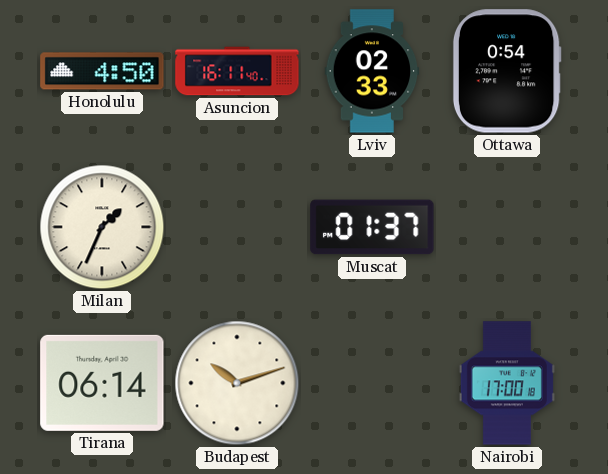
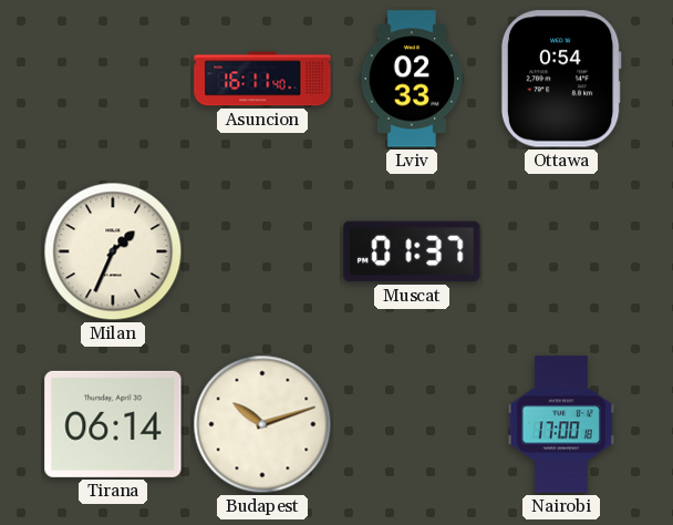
Honolulu: 4:50 -> none (102, 71)
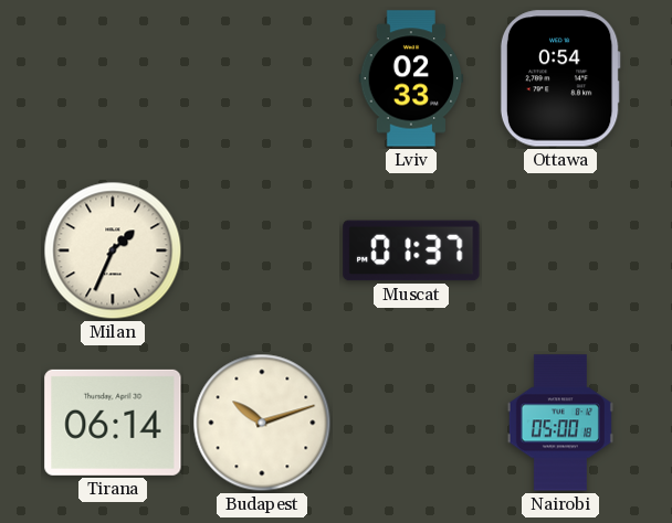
Asuncion: 16:11 -> none (262, 79)
Nairobi: 17:00 -> 05:00 (560, 423)
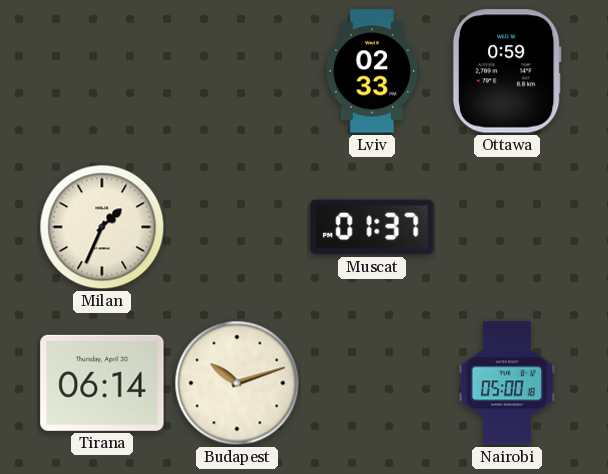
Ottawa: 0:54 -> 0:59 (507, 71)
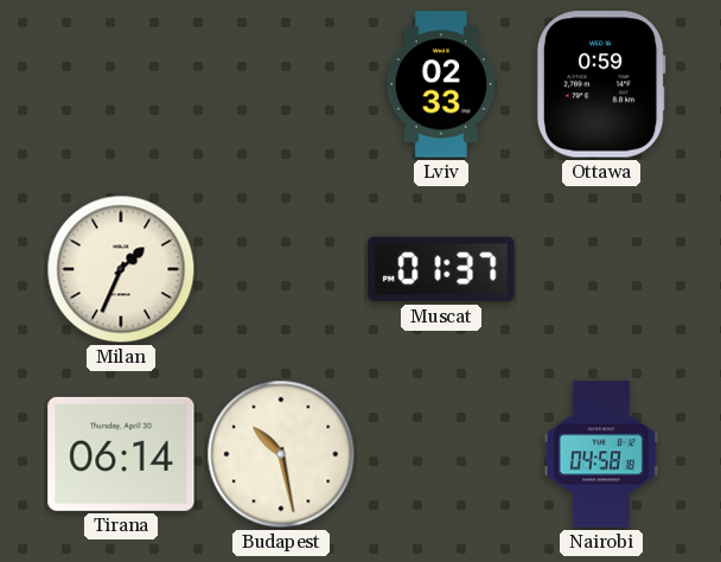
Budapest: 10:12 -> 10:28 (281, 454)
Nairobi: 05:00 -> 04:58 (601, 454)
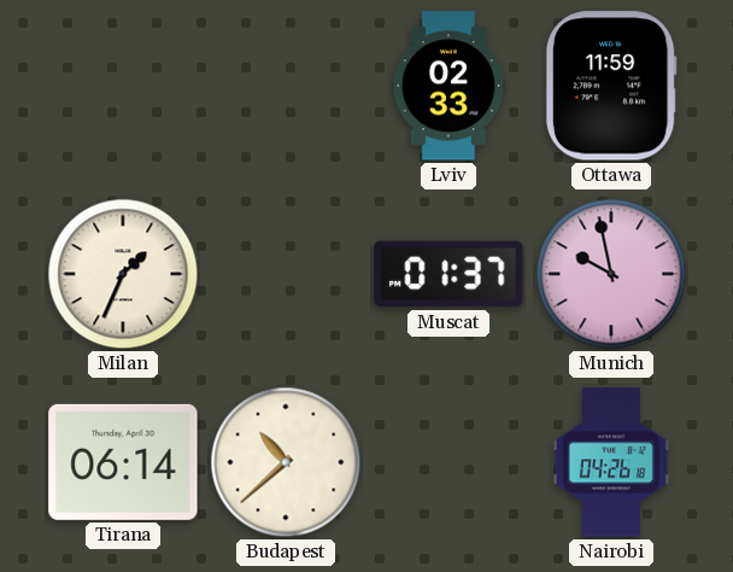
Ottawa: 0:59 -> 11:59 (611, 86)
Munich: none -> 9:58 (611, 274)
Budapest: 10:28 -> 10:38 (286, 462)
Nairobi: 04:58 -> 04:26 (611, 462)
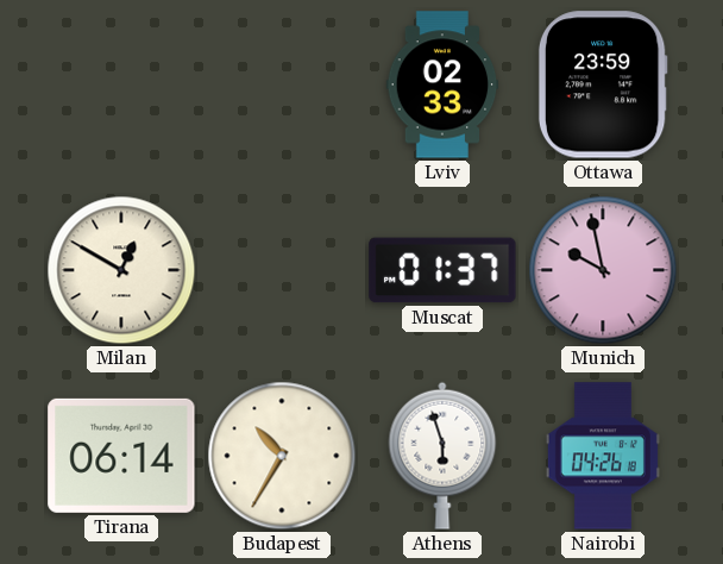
Ottawa: 11:59 -> 23:59 (603, 84)
Milan: 1:34 -> 12:50 (121, 270)
Budapest: 10:38 -> 10:35 (282, 456)
Athens: none -> 5:57 (442, 456)
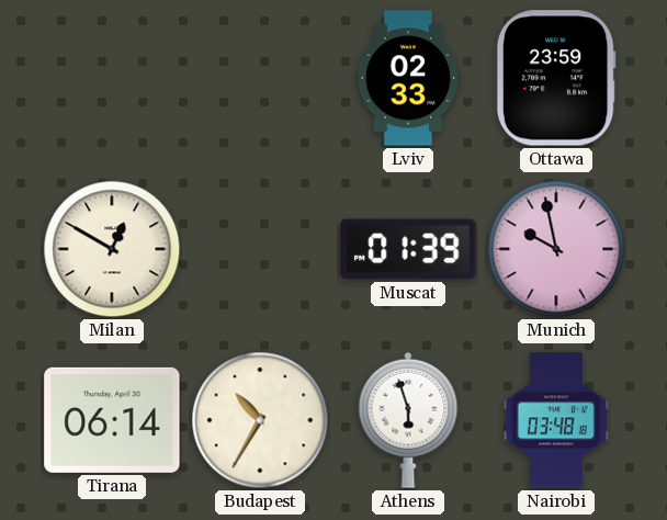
Muscat: 01:37 -> 01:39 (408, 249)
Nairobi: 04:26 -> 03:48 (556, 420)
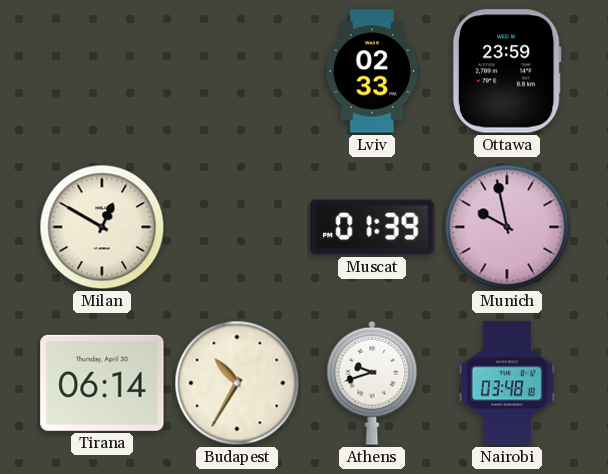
Athens: 5:57 -> 9:42 (372, 383)
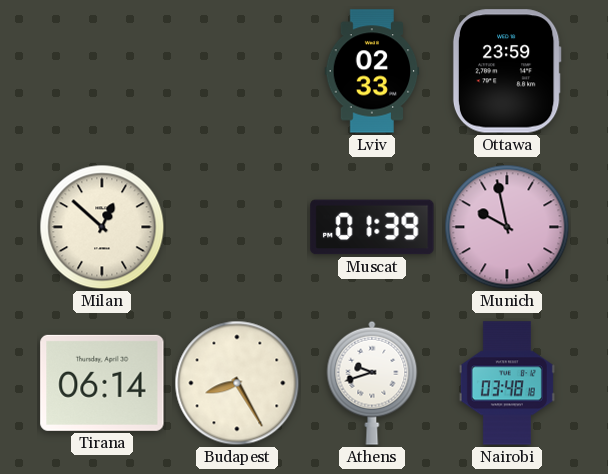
Milan: 12:50 -> 12:52 (102, 227)
Budapest: 10:35 -> 8:25 (237, 383)
